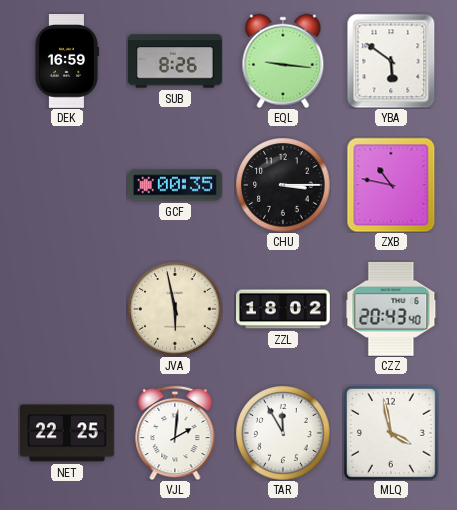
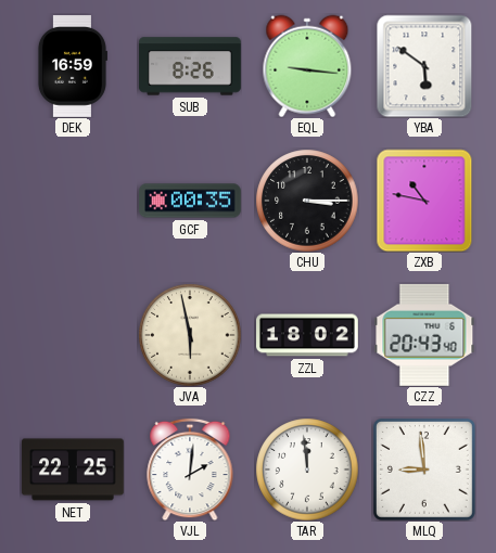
TAR: 11:55 -> 11:59 (307, 470)
MLQ: 3:58 -> 8:59 (424, 470)
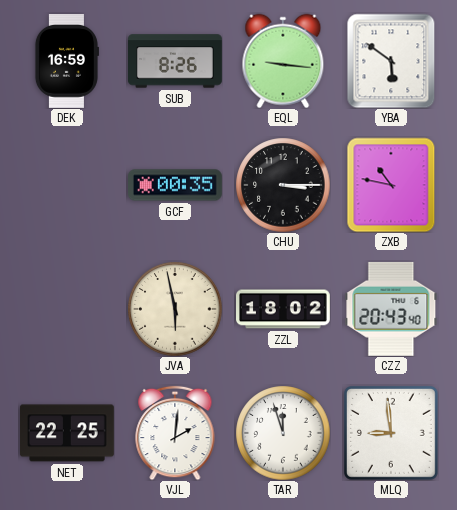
TAR: 11:59 -> 11:57 (283, 433)
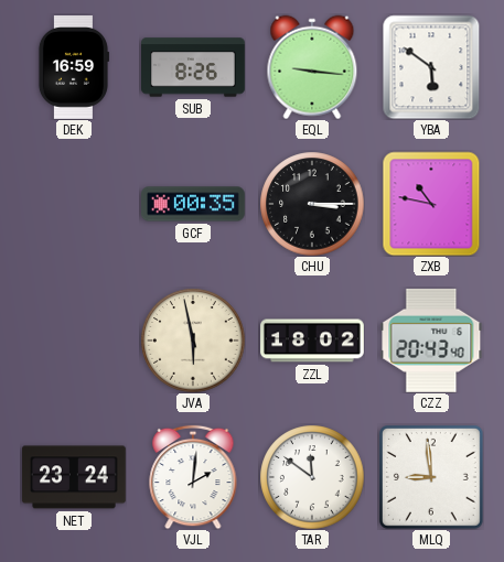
NET: 22:25 -> 23:24 (74, 477)
TAR: 11:57 -> 11:51 (312, 477)
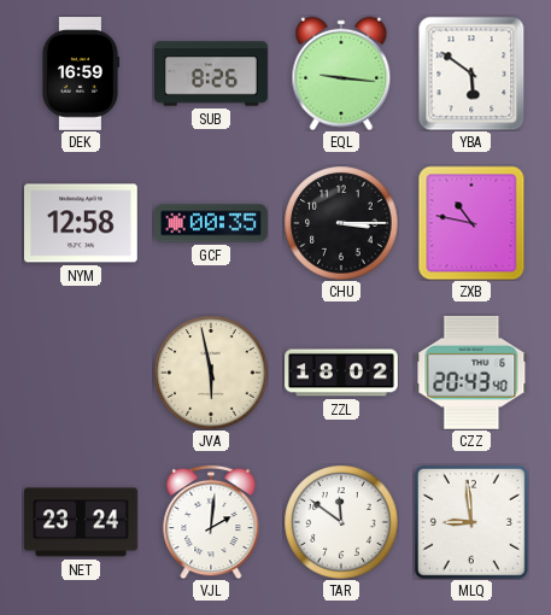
NYM: none -> 12:58 (81, 223)
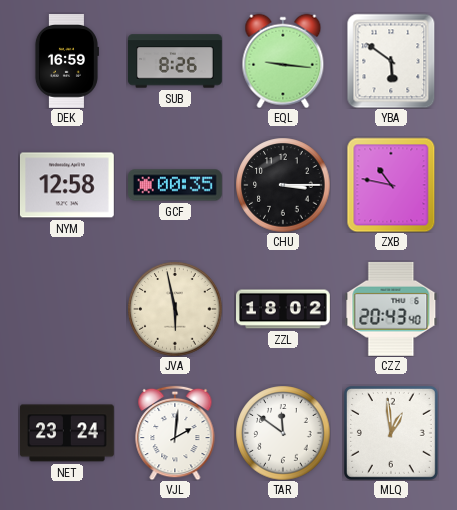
MLQ: 8:59 -> 12:59 (391, 433)
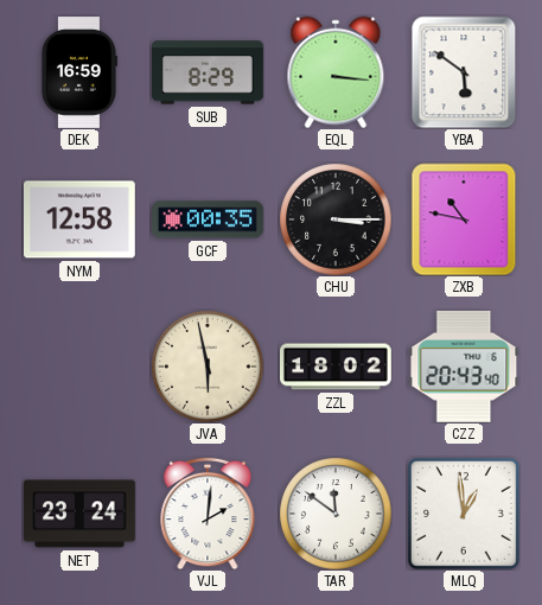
SUB: 8:26 -> 8:29 (209, 72)
EQL: 9:16 -> 3:16 (336, 72)
